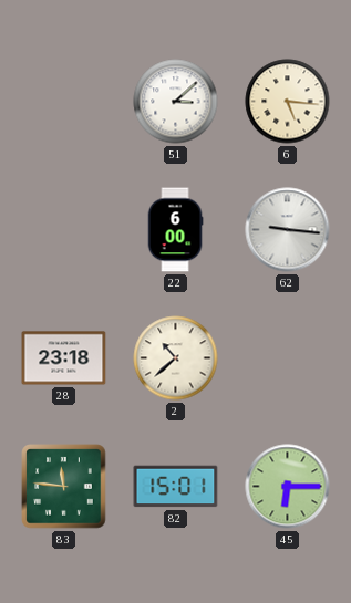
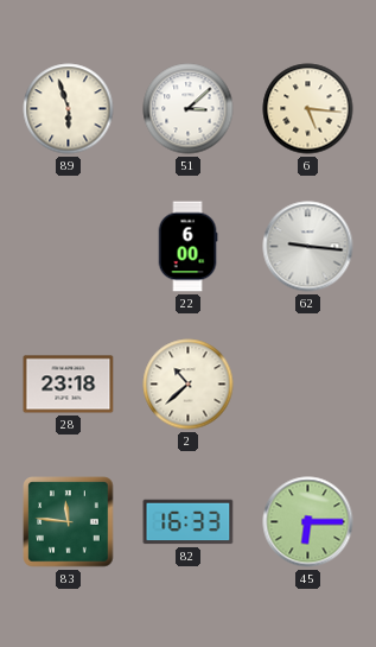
89: none -> 5:57 (69, 109)
82: 15:01 -> 16:33 (189, 522)
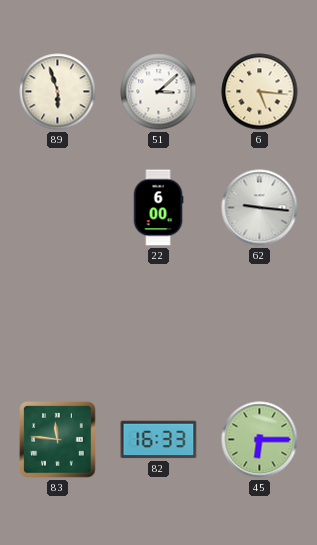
28: 23:18 -> none (69, 385)
2: 10:38 -> none (189, 385)
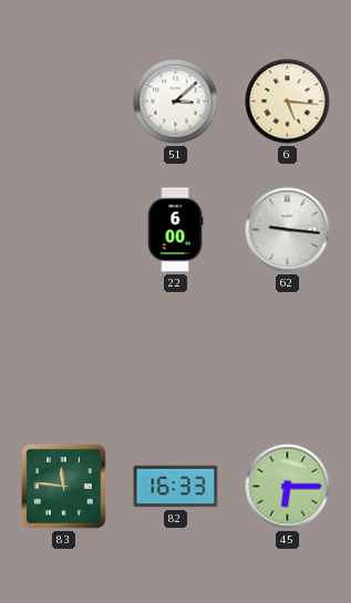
89: 5:57 -> none (58, 92)
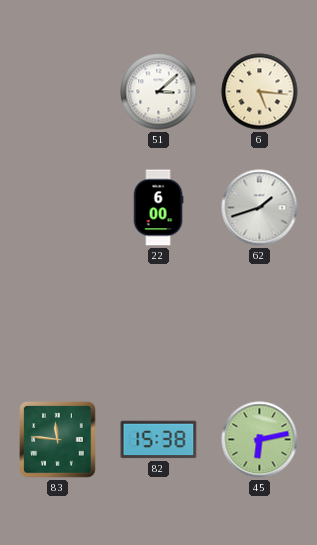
62: 9:16 -> 1:42 (260, 208)
82: 16:33 -> 15:38 (159, 440)
45: 6:15 -> 6:13 (260, 440)
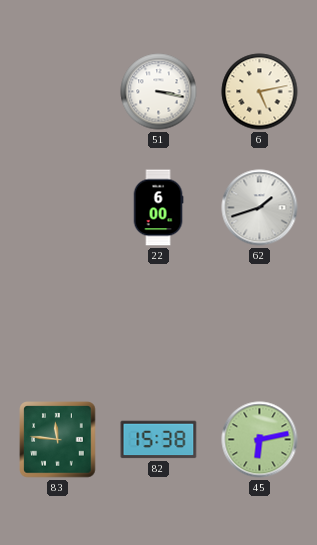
51: 3:08 -> 3:17 (159, 92)
6: 5:16 -> 5:13 (260, 92)
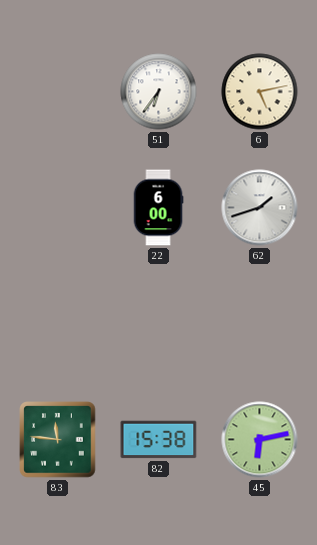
51: 3:17 -> 6:36 (159, 92)
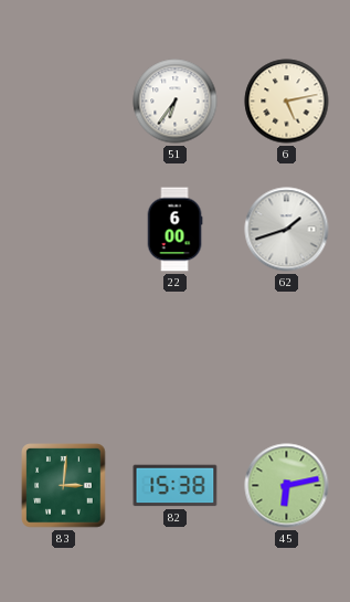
83: 11:46 -> 3:01 (64, 486)
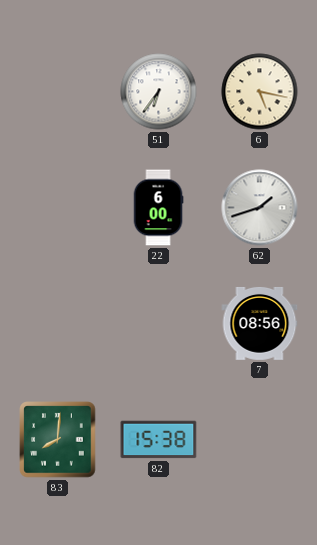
6: 5:13 -> 5:17 (260, 92)
7: none -> 08:56 (260, 323)
83: 3:01 -> 8:01 (58, 440)
45: 6:13 -> none (287, 486)
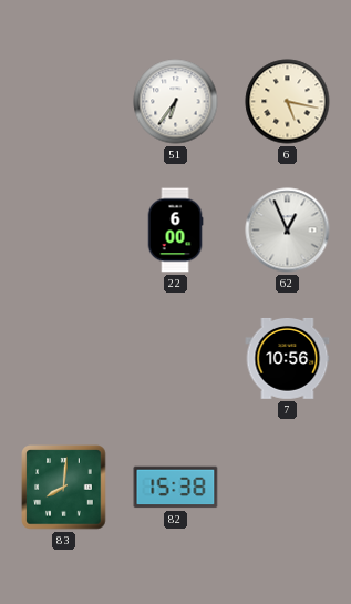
62: 1:42 -> 12:56 (288, 231)
7: 08:56 -> 10:56 (288, 358)
